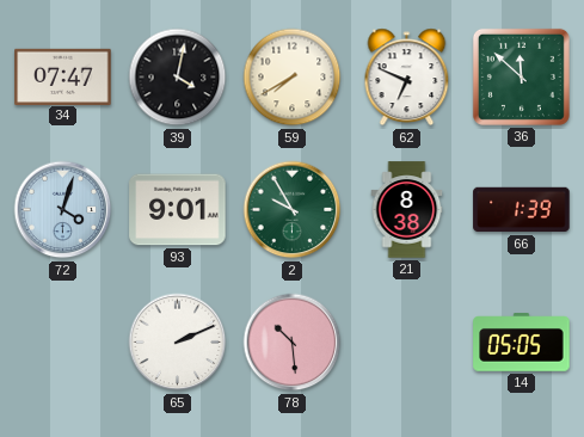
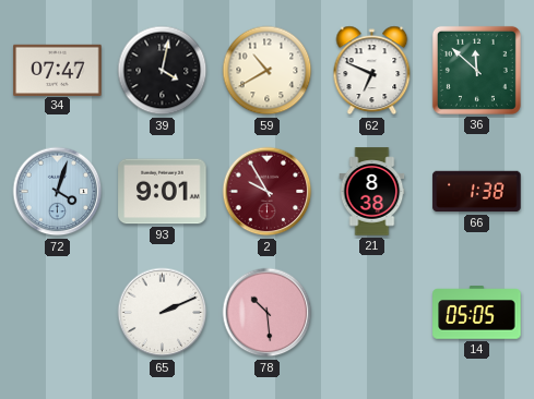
59: 7:40 -> 10:40 (268, 71)
2 dial: green -> burgundy (268, 192)
66: 1:39 -> 1:38 (477, 192)
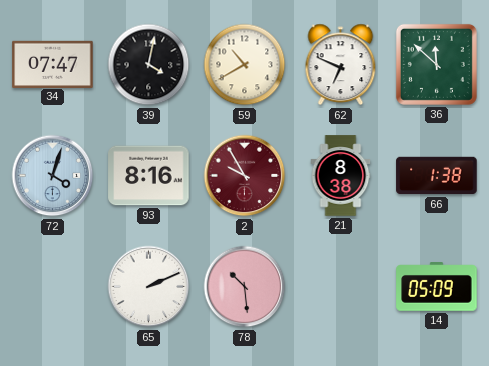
93: 9:01 -> 8:16 (149, 176)
14: 05:05 -> 05:09 (437, 287)
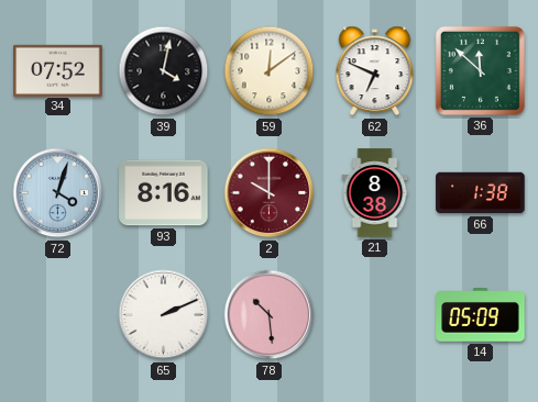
34: 07:47 -> 07:52 (58, 70)
59: 10:40 -> 12:09 (270, 71)
2: 9:55 -> 10:00 (270, 193)
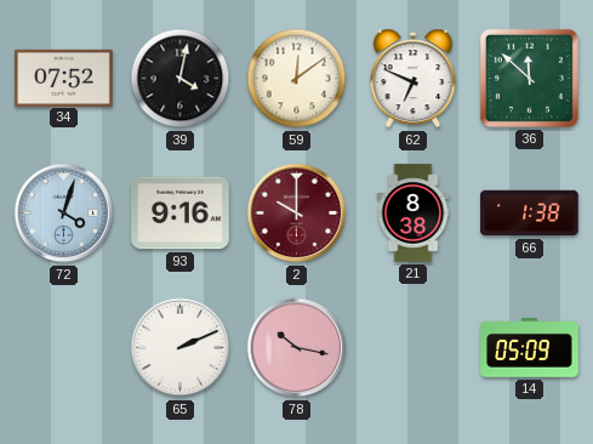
93: 8:16 -> 9:16 (181, 214)
78: 10:29 -> 10:17 (297, 348)
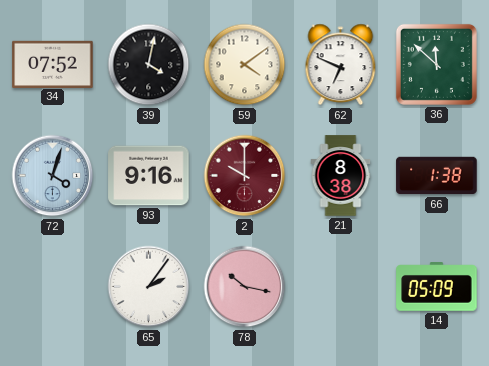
59: 12:09 -> 4:09 (245, 65)
65: 2:11 -> 2:06 (149, 287)
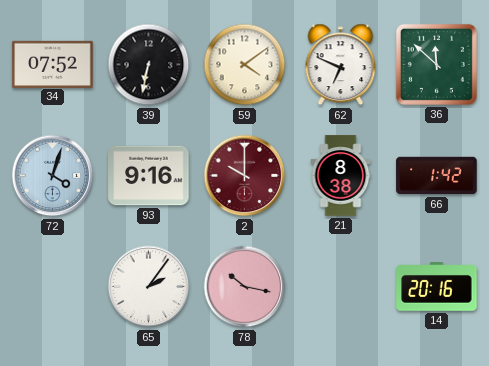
39: 4:02 -> 6:32 (149, 65)
66: 1:38 -> 1:42 (437, 176)
14: 05:09 -> 20:16 (437, 287)
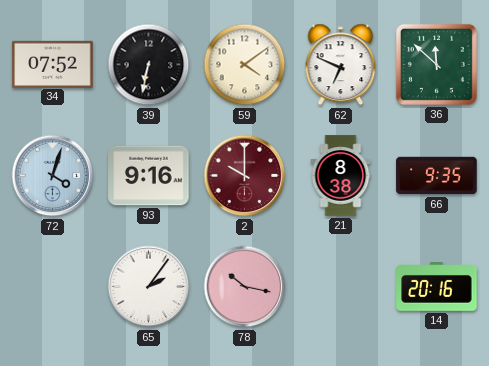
66: 1:42 -> 9:35 (437, 176)
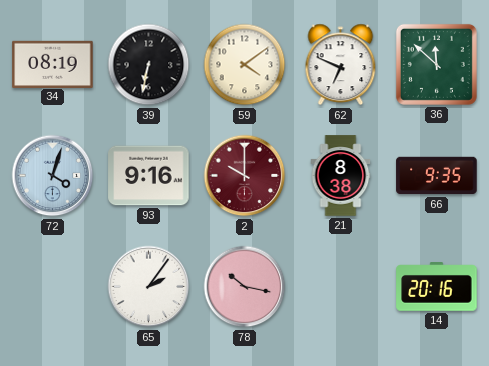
34: 07:52 -> 08:19 (53, 64)
